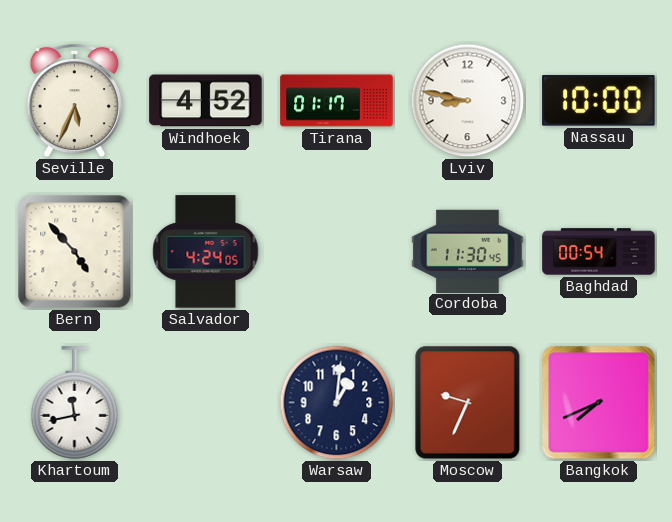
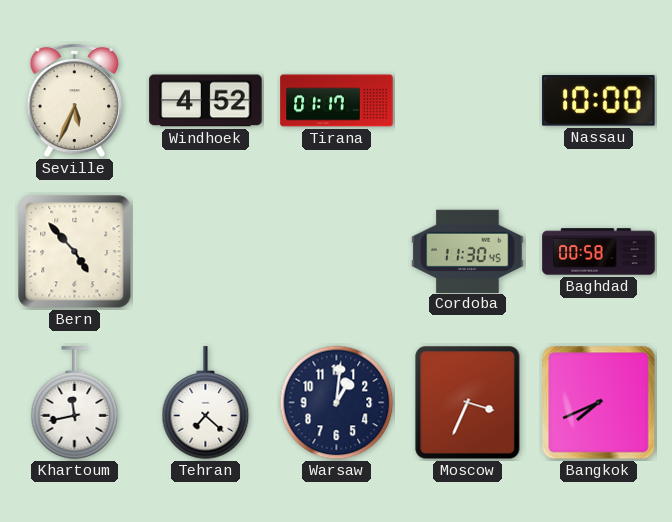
Lviv: 8:47 -> none (468, 101)
Salvador: 4:24 -> none (206, 252)
Baghdad: 00:54 -> 00:58 (599, 252)
Tehran: none -> 7:22 (206, 403)
Moscow: 9:34 -> 3:34 (468, 403)
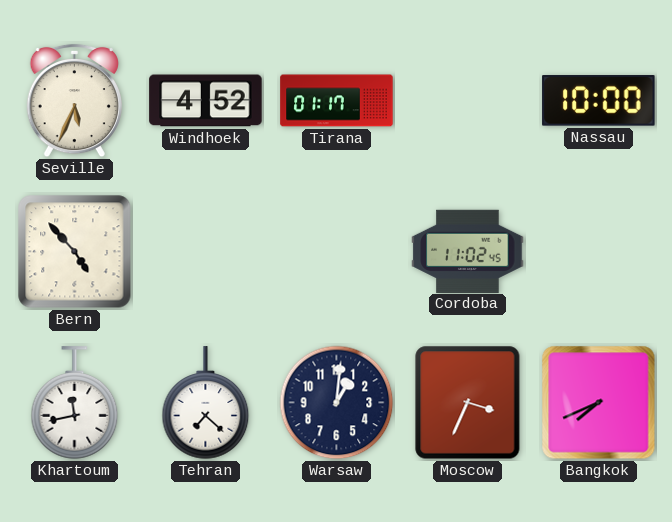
Cordoba: 11:30 -> 11:02 (468, 251)
Baghdad: 00:58 -> none (599, 252)
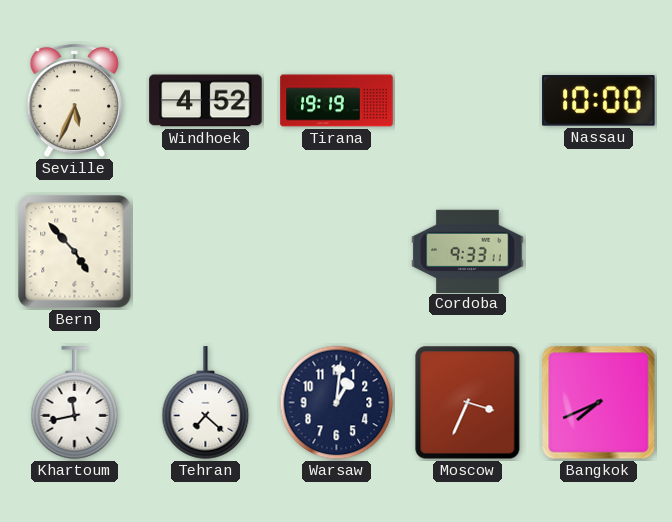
Tirana: 01:17 -> 19:19 (337, 101)
Cordoba: 11:02 -> 9:33 (468, 251)
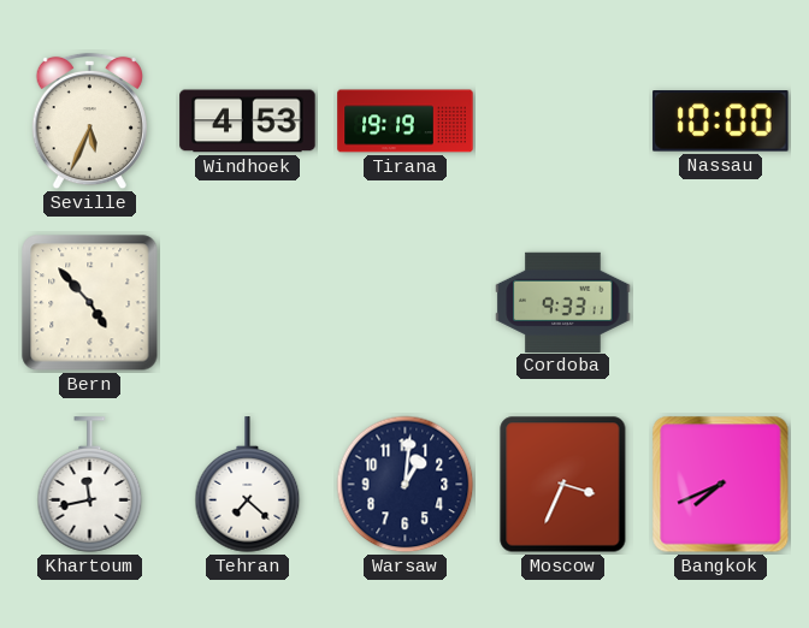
Windhoek: 4:52 -> 4:53 (248, 122)
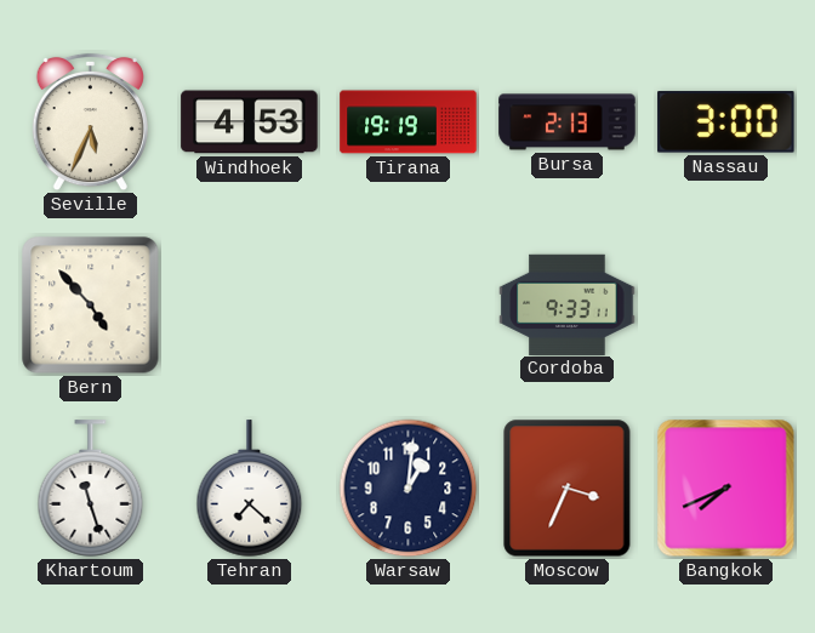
Bursa: none -> 2:13 (568, 122)
Nassau: 10:00 -> 3:00 (726, 122)
Khartoum: 11:43 -> 11:27 (91, 489)
